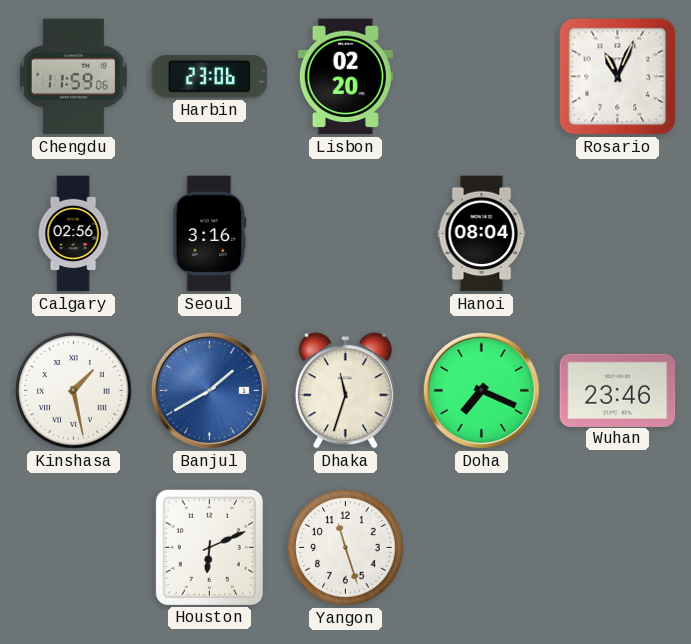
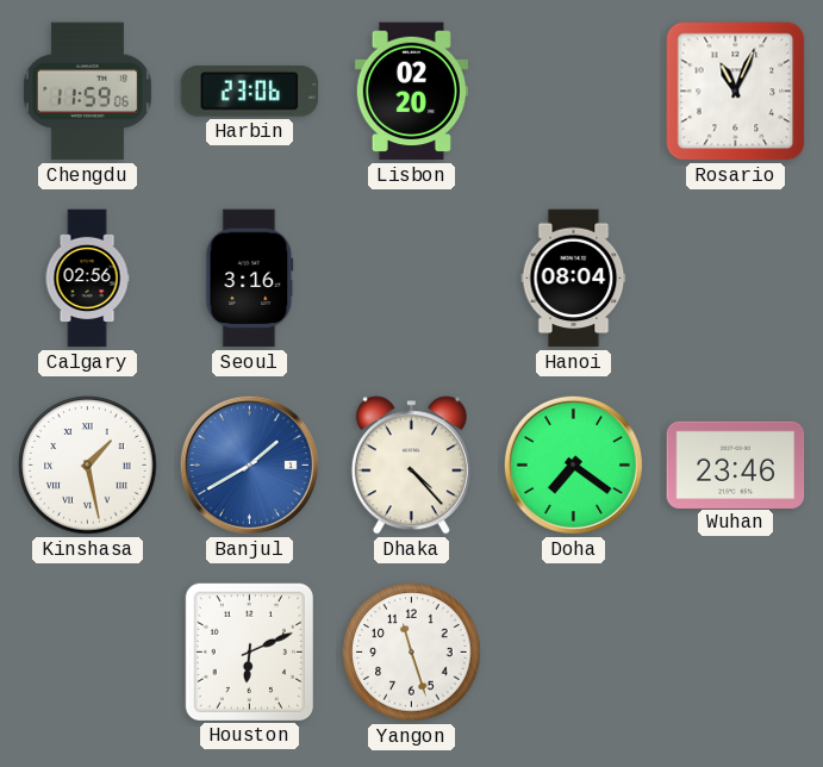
Dhaka: 11:33 -> 4:23 (411, 466)
Doha: 7:19 -> 7:21 (573, 464)
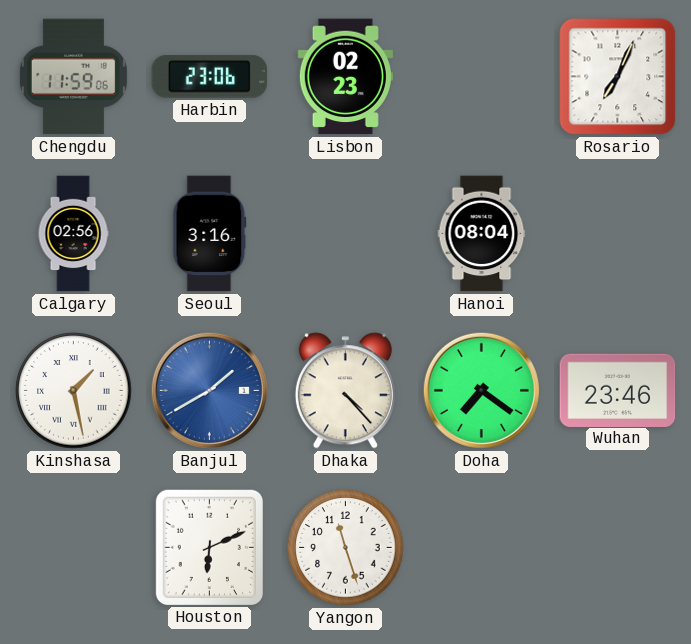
Lisbon: 02:20 -> 02:23 (345, 77)
Rosario: 11:04 -> 7:04 (618, 77)
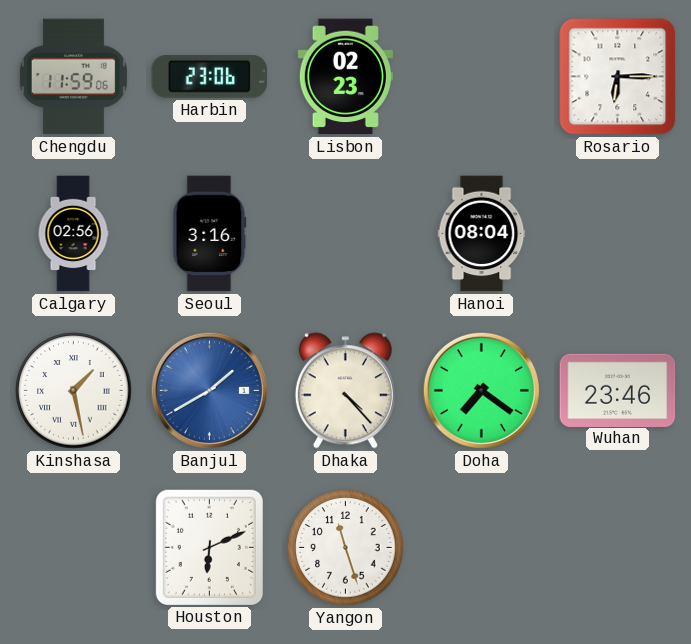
Rosario: 7:04 -> 6:15 (618, 77)
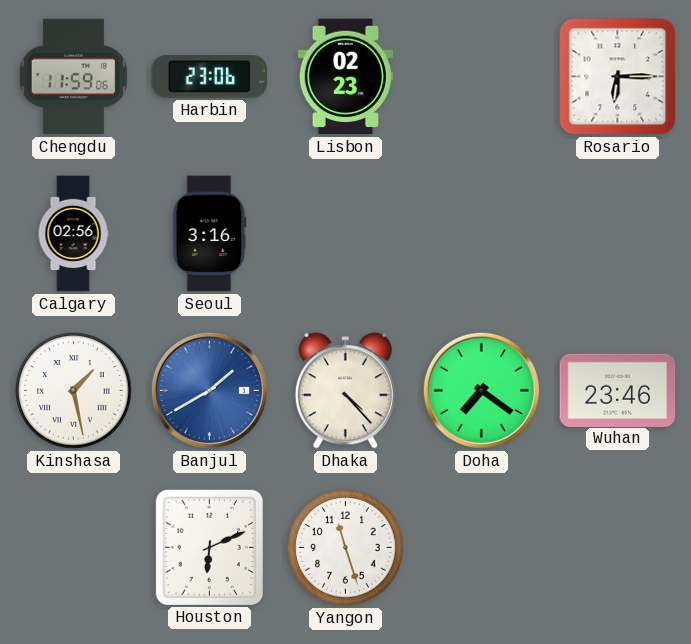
Hanoi: 08:04 -> none (482, 234)
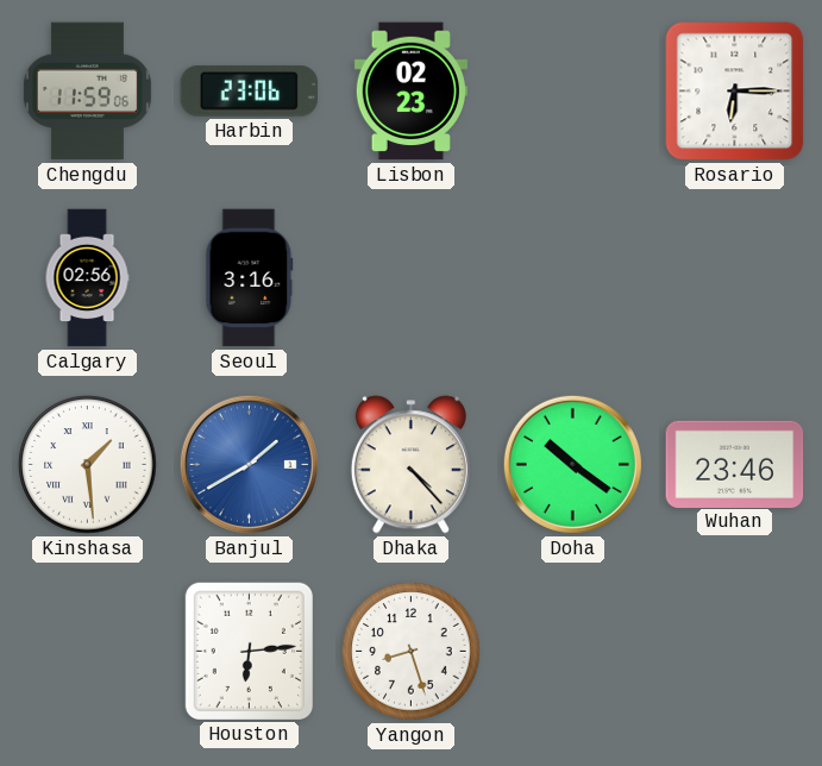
Kinshasa: 1:28 -> 1:29 (88, 465)
Doha: 7:21 -> 10:21 (572, 464)
Houston: 6:11 -> 6:14 (249, 651)
Yangon: 11:27 -> 8:27 (412, 652)
